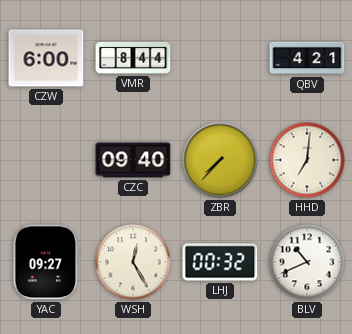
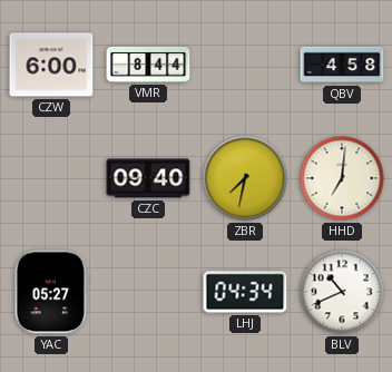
QBV: 4:21 -> 4:58 (342, 65)
ZBR: 7:37 -> 7:32 (245, 178)
YAC: 09:27 -> 05:27 (50, 292)
WSH: 12:25 -> none (133, 262)
LHJ: 00:32 -> 04:34 (245, 292)
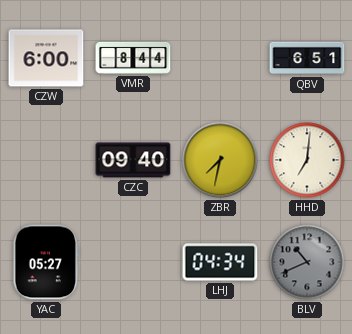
QBV: 4:58 -> 6:51 (307, 58)
BLV dial: white -> grey (307, 262)
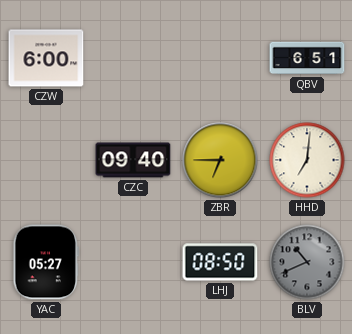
VMR: 8:44 -> none (133, 58)
ZBR: 7:32 -> 6:45 (220, 160)
LHJ: 04:34 -> 08:50 (220, 262)
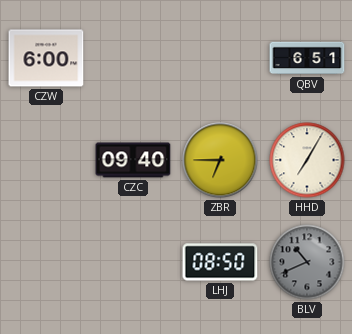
HHD: 7:01 -> 7:05 (307, 160)
YAC: 05:27 -> none (45, 262)
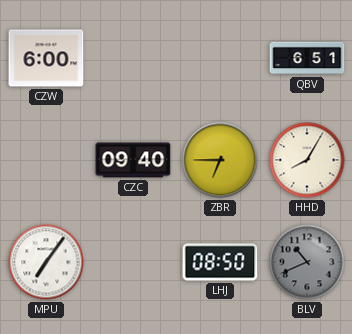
HHD: 7:05 -> 8:05 (307, 160)
MPU: none -> 7:06 (46, 262)
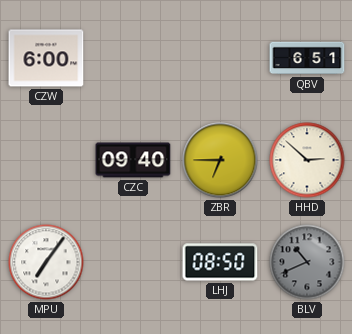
HHD: 8:05 -> 2:52 (307, 160)
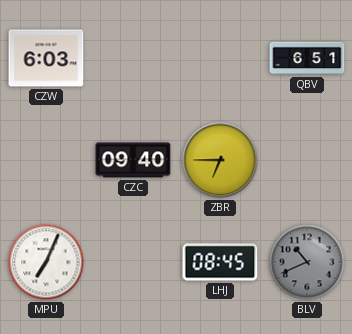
CZW: 6:00 -> 6:03 (46, 58)
HHD: 2:52 -> none (307, 160)
MPU: 7:06 -> 7:04 (46, 262)
LHJ: 08:50 -> 08:45 (220, 262)
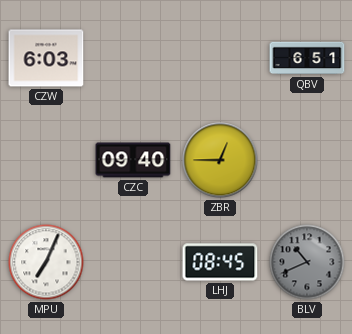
ZBR: 6:45 -> 12:45 (220, 160)
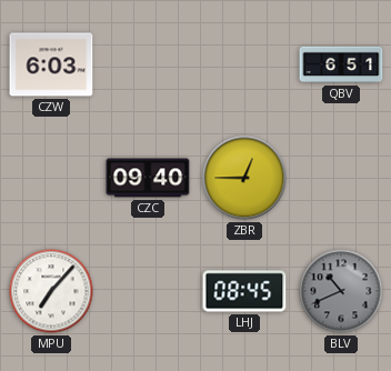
MPU: 7:04 -> 7:07 (51, 291)
